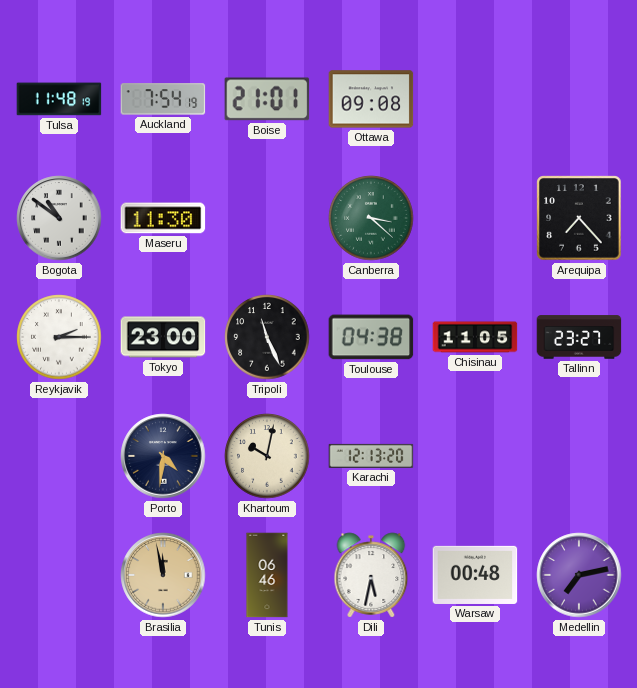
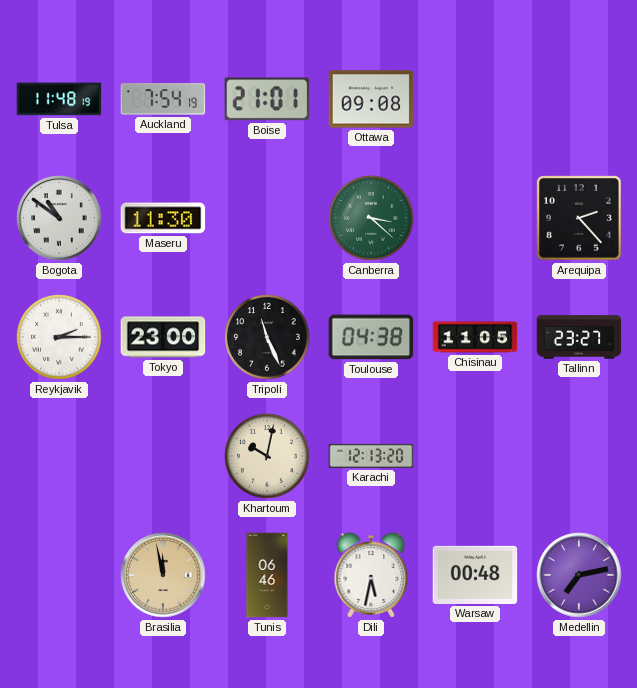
Arequipa: 7:23 -> 2:23 (579, 218)
Porto: 4:31 -> none (163, 456)
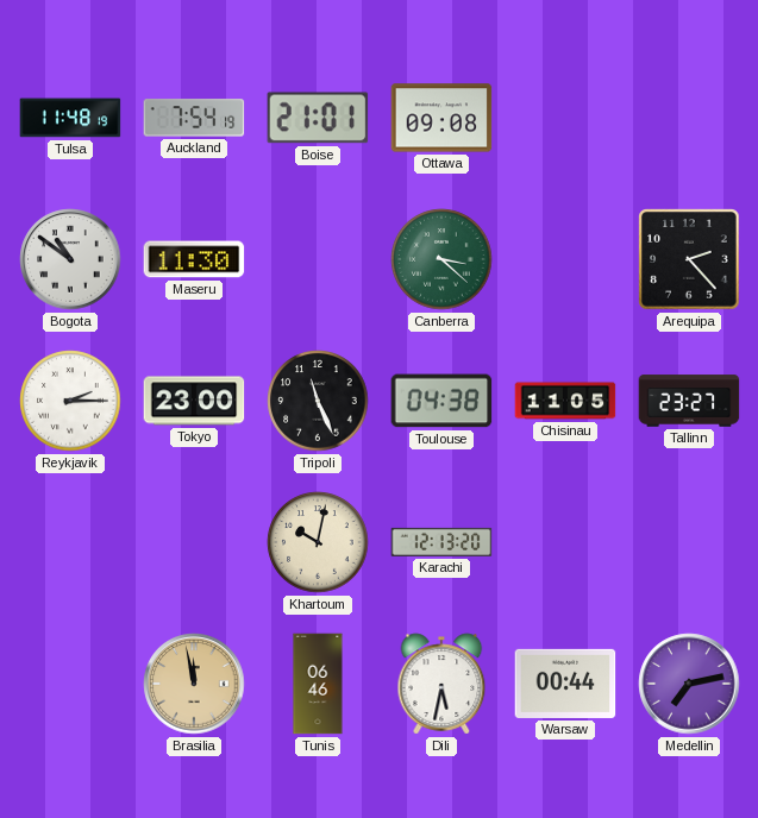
Warsaw: 00:48 -> 00:44 (565, 684)
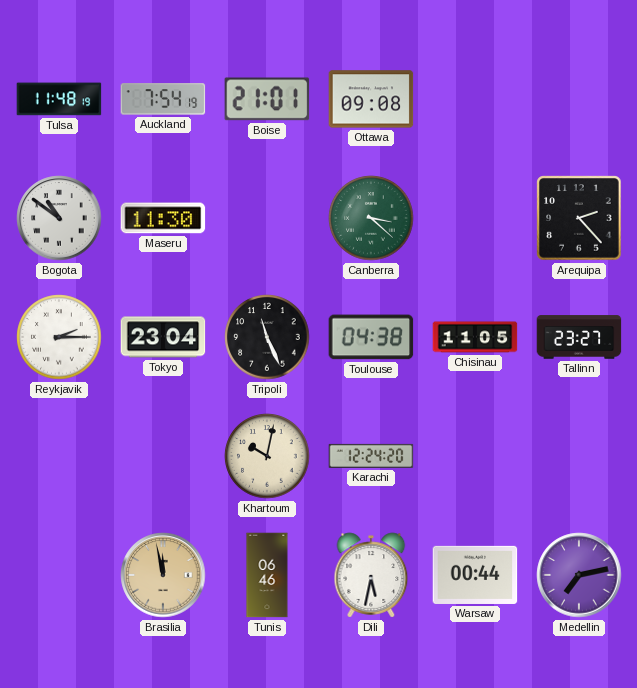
Tokyo: 23:00 -> 23:04 (163, 337)
Karachi: 12:13 -> 12:24 (371, 456)
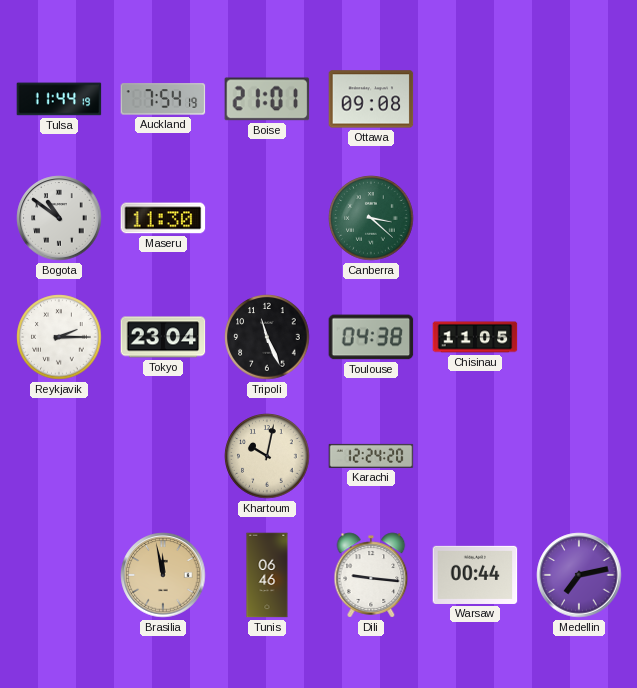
Tulsa: 11:48 -> 11:44 (59, 99)
Arequipa: 2:23 -> none (579, 218)
Tallinn: 23:27 -> none (579, 337)
Dili: 5:32 -> 9:16 (371, 575)
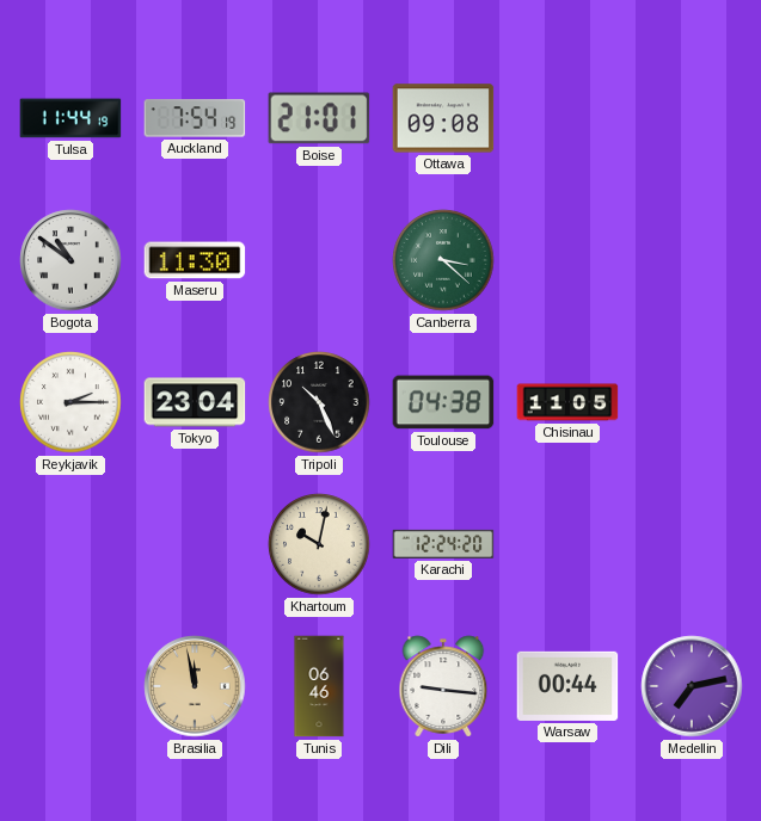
Tripoli: 11:26 -> 10:26 (319, 402)
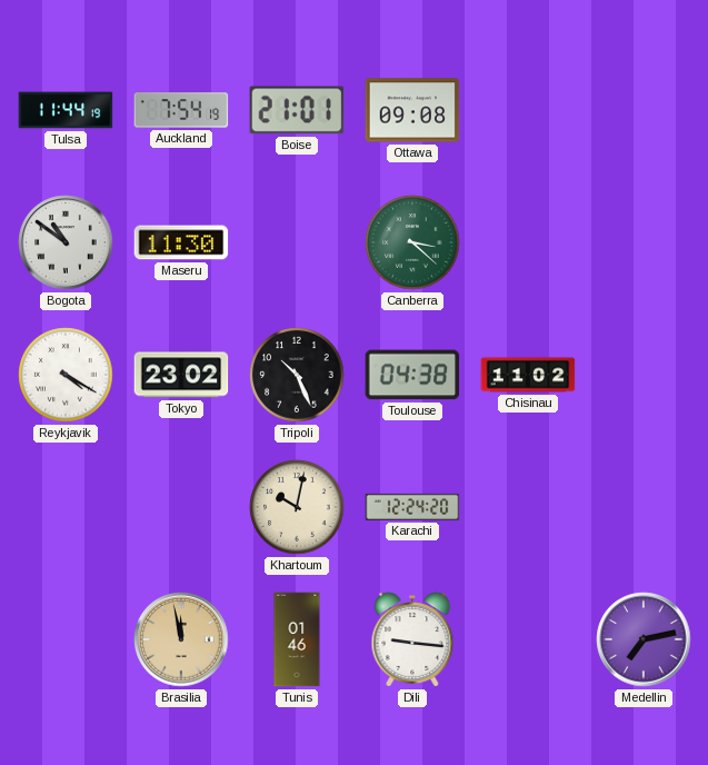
Reykjavik: 2:15 -> 4:20 (66, 375)
Tokyo: 23:04 -> 23:02 (181, 375)
Chisinau: 11:05 -> 11:02 (528, 375)
Tunis: 06:46 -> 01:46 (297, 639)
Warsaw: 00:44 -> none (567, 686)
